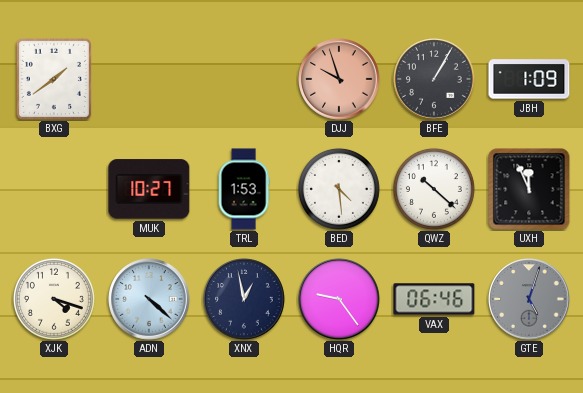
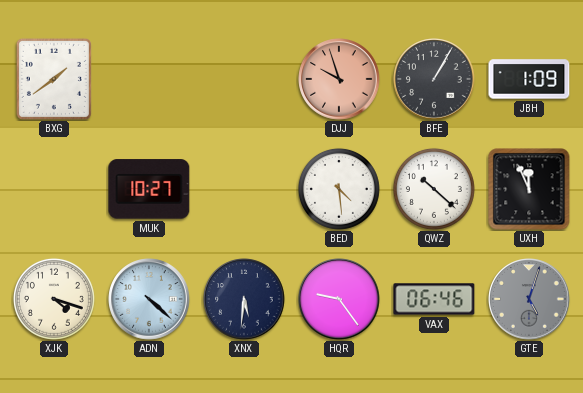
TRL: 1:53 -> none (244, 189)
XNX: 12:58 -> 5:31 (244, 299)
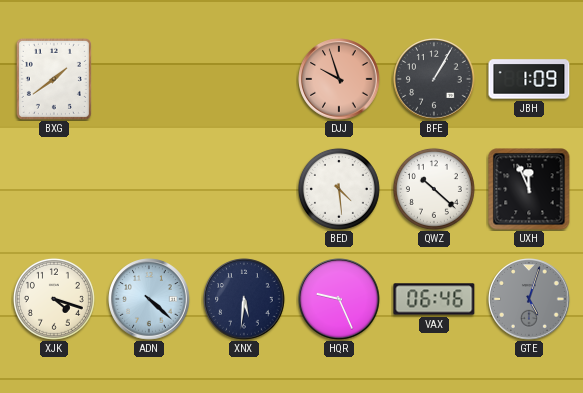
MUK: 10:27 -> none (149, 189)
HQR: 9:24 -> 9:26 (339, 299)
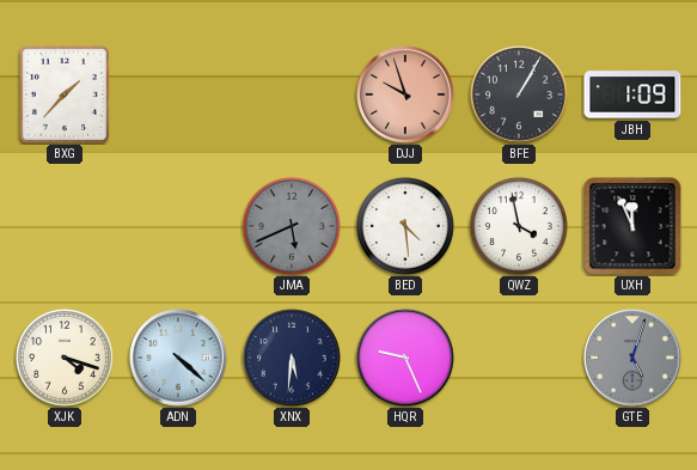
BXG: 1:39 -> 1:37 (65, 94)
JMA: none -> 5:41 (292, 226)
QWZ: 10:22 -> 3:58 (519, 226)
VAX: 06:46 -> none (434, 299)
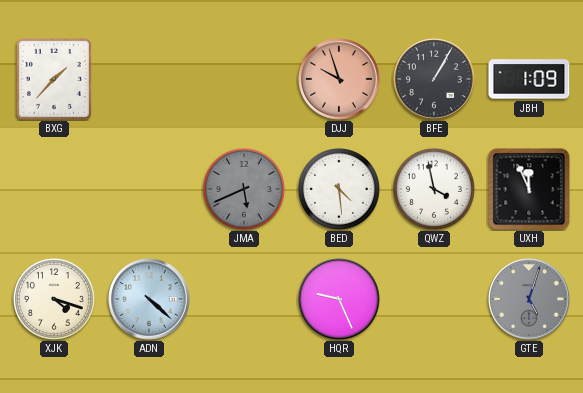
XNX: 5:31 -> none (292, 358)
